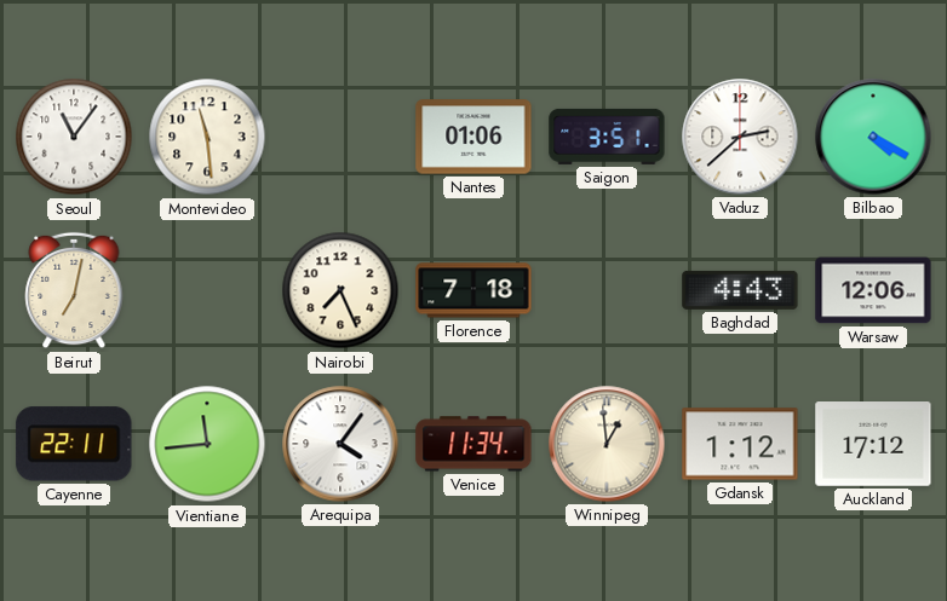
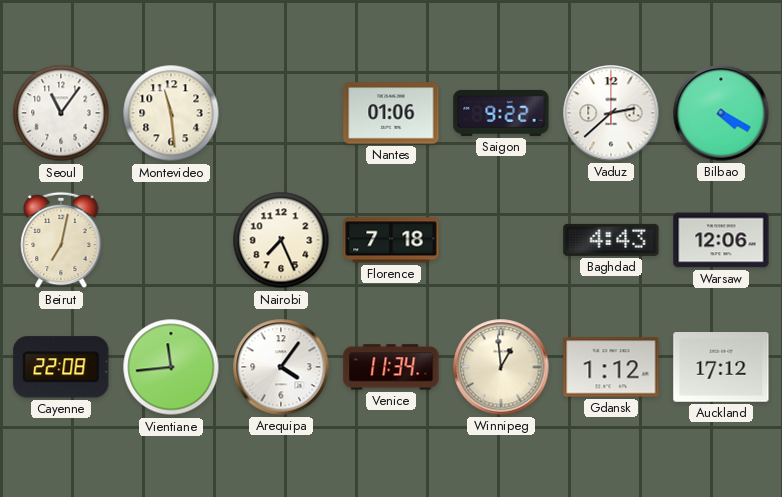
Saigon: 3:51 -> 9:22 (501, 113)
Cayenne: 22:11 -> 22:08 (61, 367)
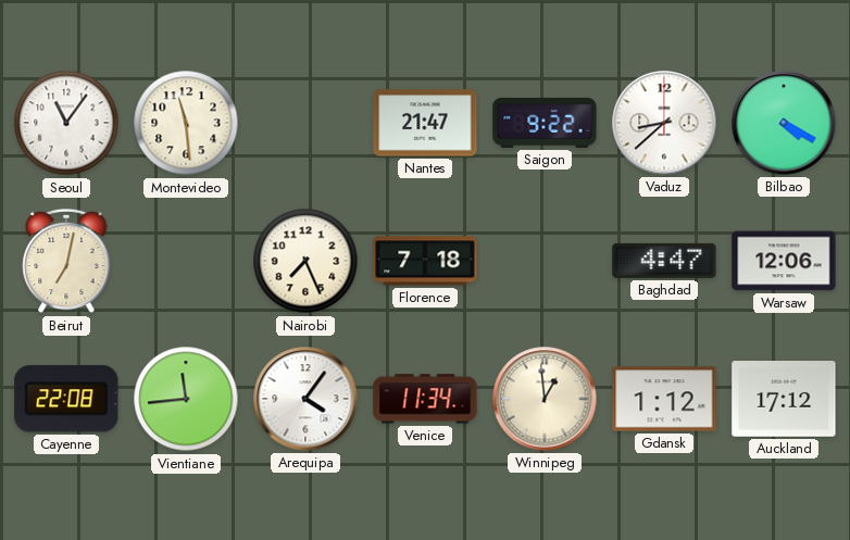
Nantes: 01:06 -> 21:47 (425, 123)
Vaduz: 2:38 -> 8:38 (664, 123)
Baghdad: 4:43 -> 4:47 (664, 261)
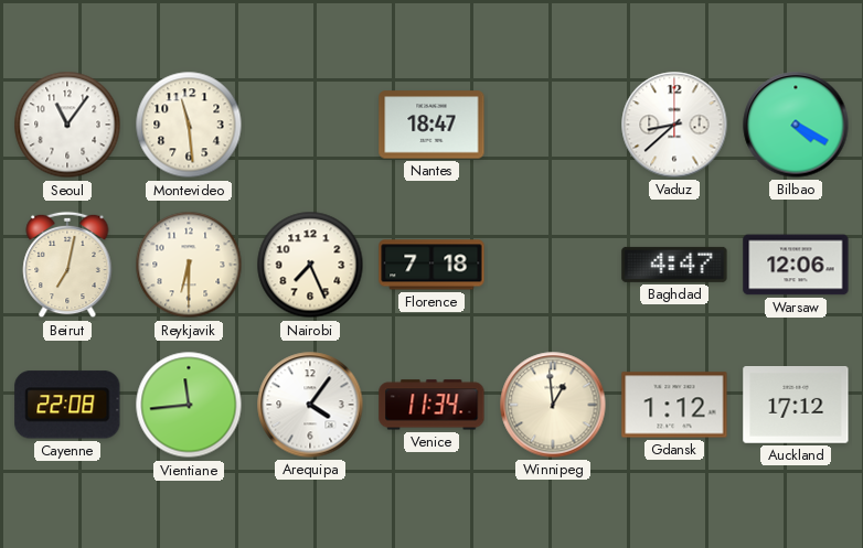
Nantes: 21:47 -> 18:47 (431, 125)
Saigon: 9:22 -> none (545, 123)
Reykjavik: none -> 6:30 (189, 265)
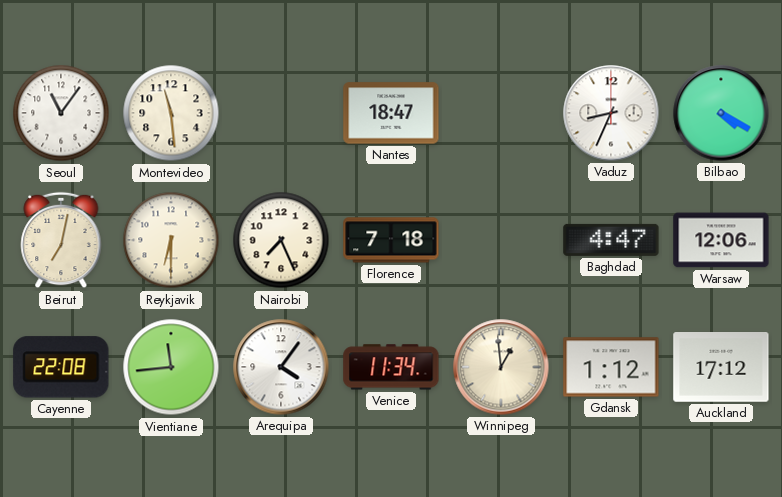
Vaduz: 8:38 -> 8:34 (611, 113)
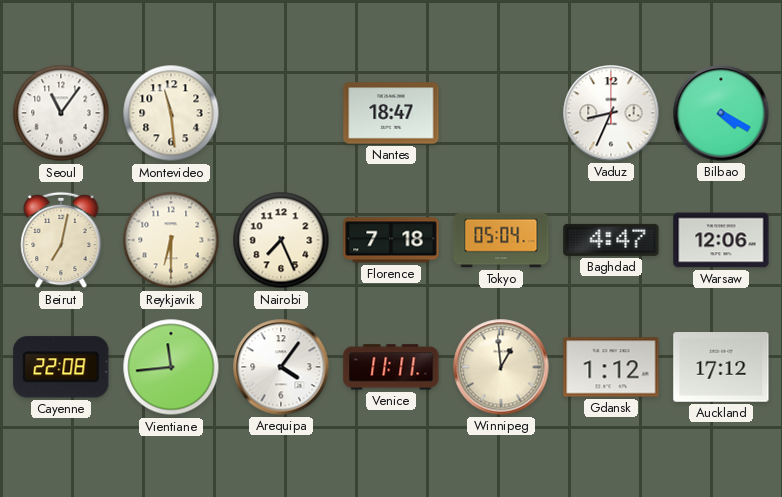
Tokyo: none -> 05:04 (501, 240)
Venice: 11:34 -> 11:11 (391, 367)
